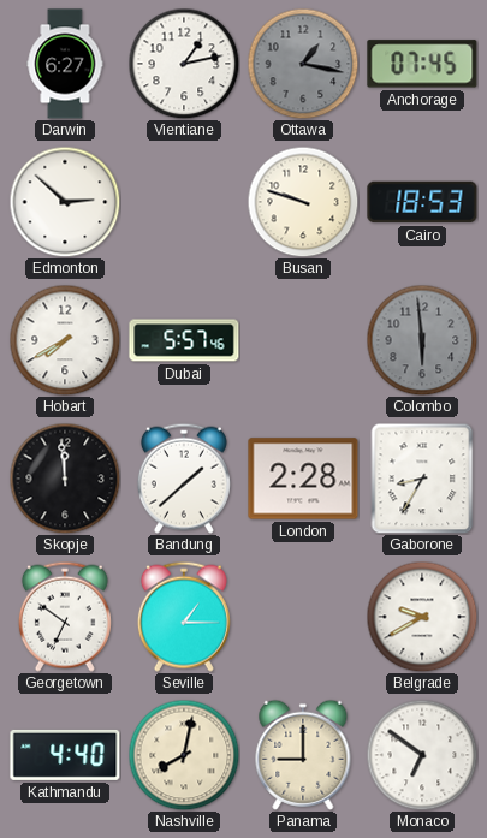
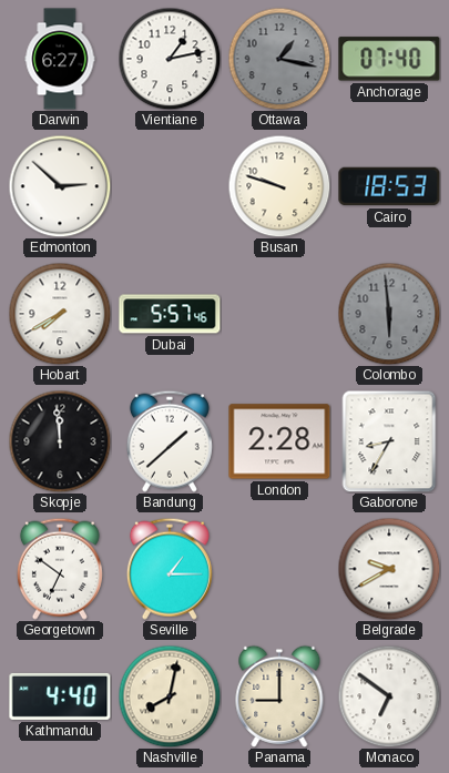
Anchorage: 07:45 -> 07:40 (389, 59)
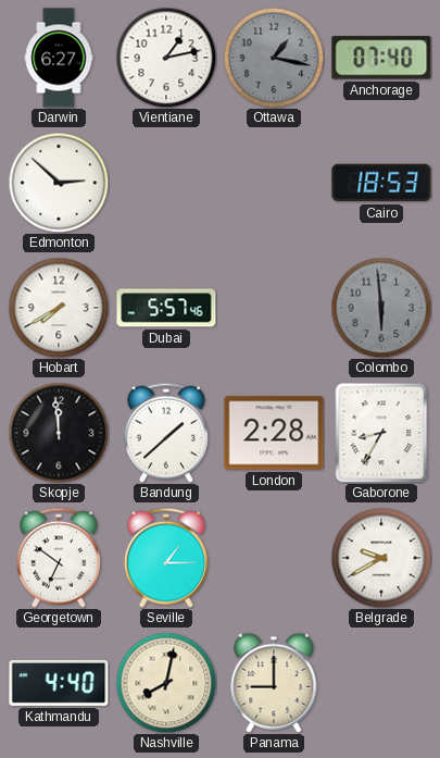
Busan: 9:48 -> none (279, 186)
Monaco: 6:51 -> none (389, 696)
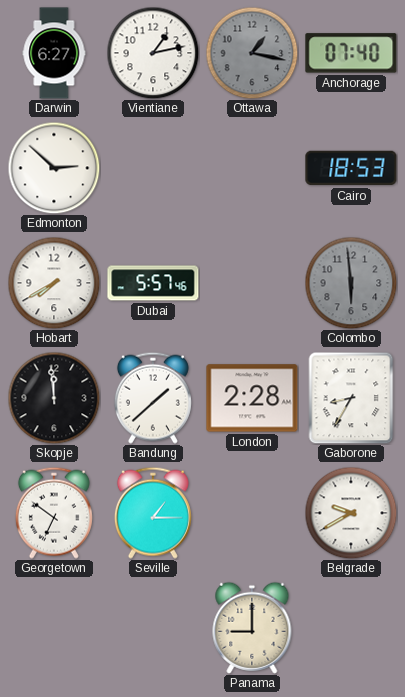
Kathmandu: 4:40 -> none (59, 683)
Nashville: 8:02 -> none (166, 683)
